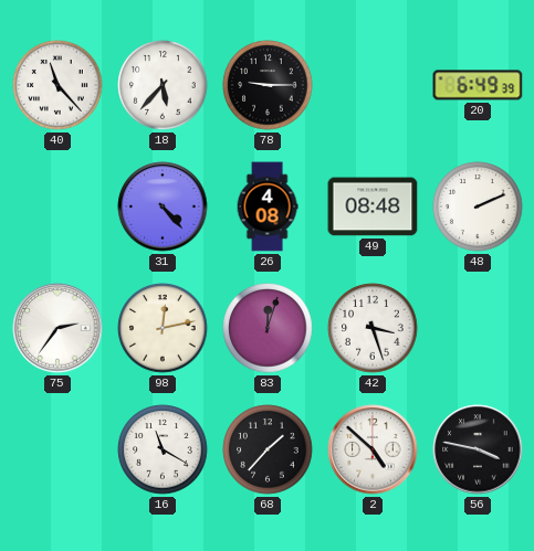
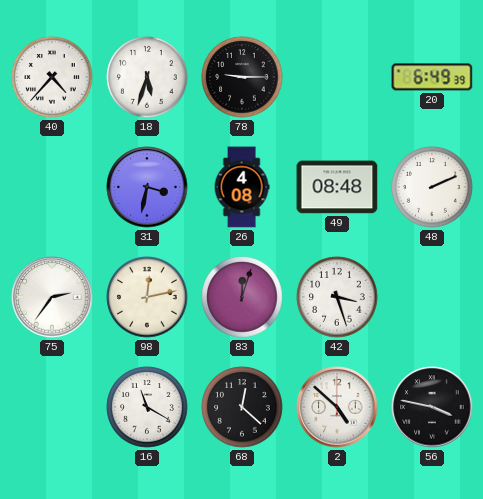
40: 11:23 -> 4:37 (52, 77)
18: 5:37 -> 5:33 (147, 77)
31: 4:23 -> 3:32 (147, 187)
68: 1:37 -> 12:22 (242, 407)
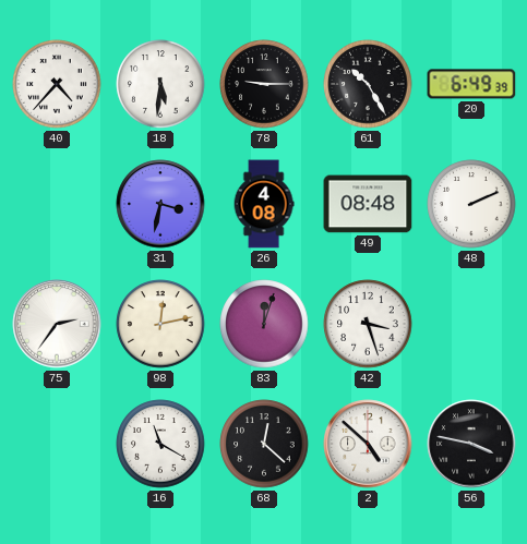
18: 5:33 -> 5:31 (160, 84)
61: none -> 10:25 (368, 84)
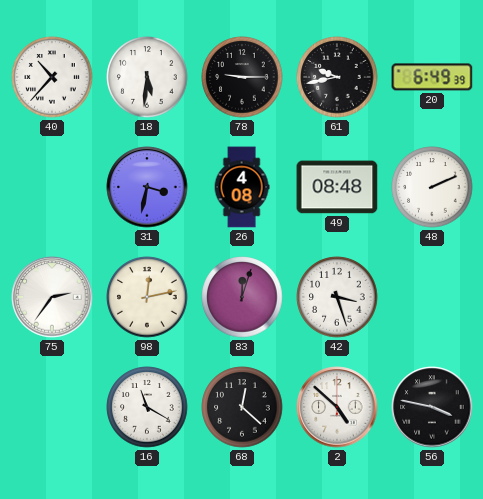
40: 4:37 -> 10:37 (52, 77)
61: 10:25 -> 9:43 (337, 77)
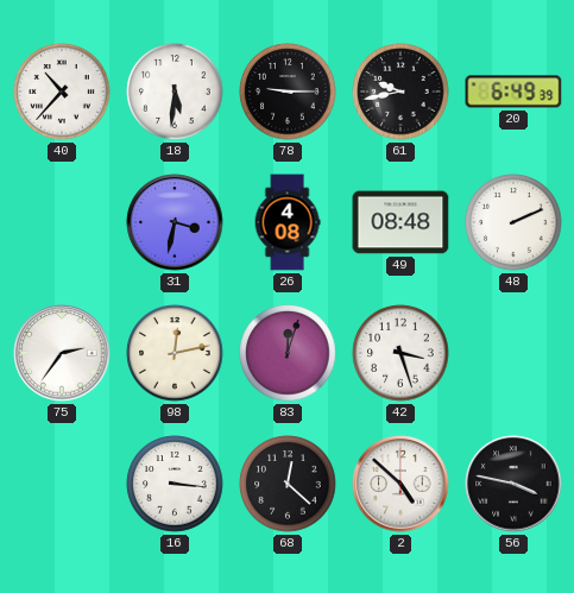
16: 11:20 -> 3:16 (175, 484)
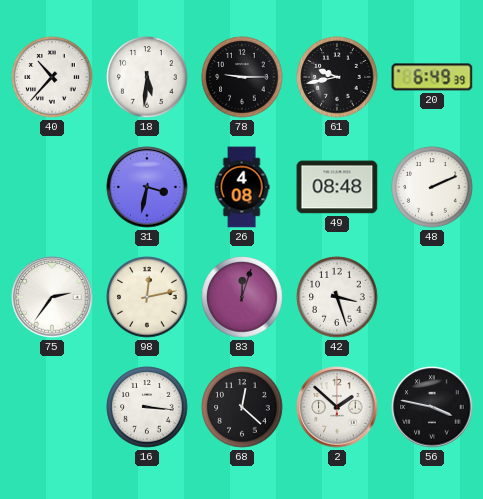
2: 4:52 -> 1:52 (337, 407)
